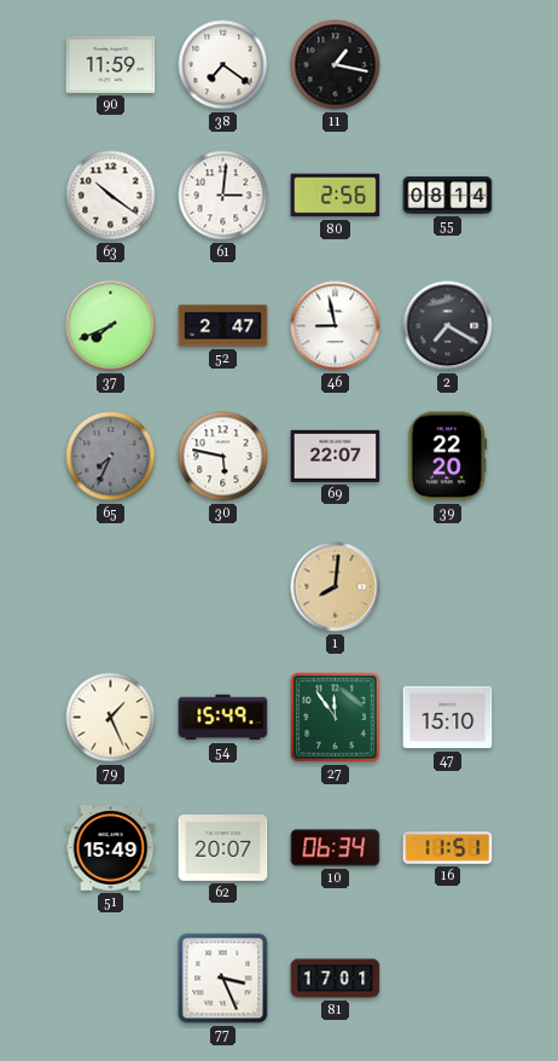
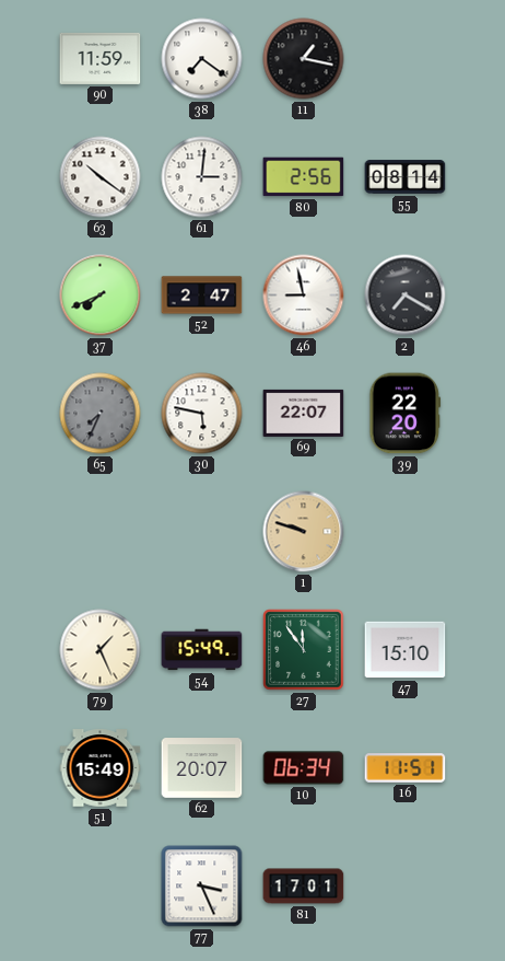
1: 8:01 -> 9:48 (304, 532)
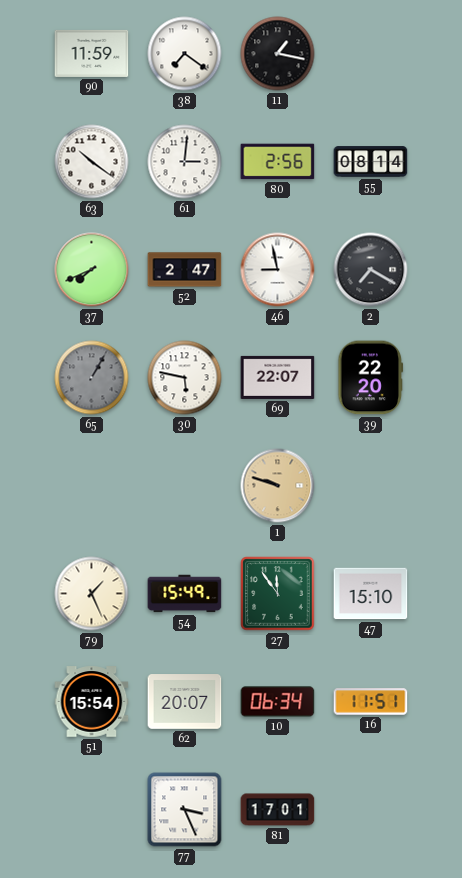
65: 7:34 -> 1:05 (92, 378)
51: 15:49 -> 15:54 (92, 702)
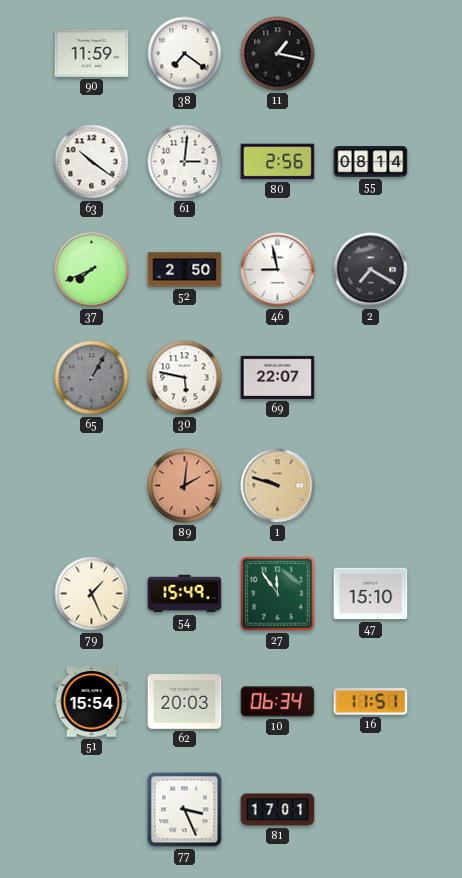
52: 2:47 -> 2:50 (185, 270)
39: 22:20 -> none (371, 378)
89: none -> 2:01 (185, 486)
62: 20:07 -> 20:03 (185, 702)
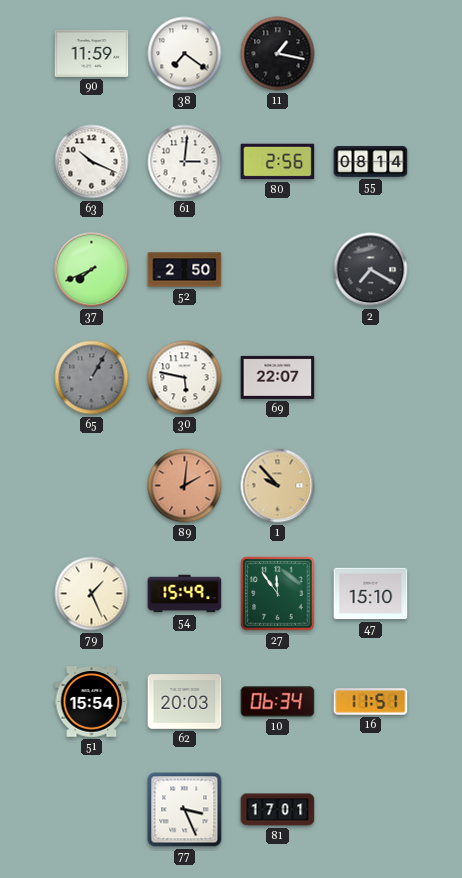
63: 10:21 -> 10:19 (92, 162)
46: 8:58 -> none (278, 270)
1: 9:48 -> 9:53 (278, 486)
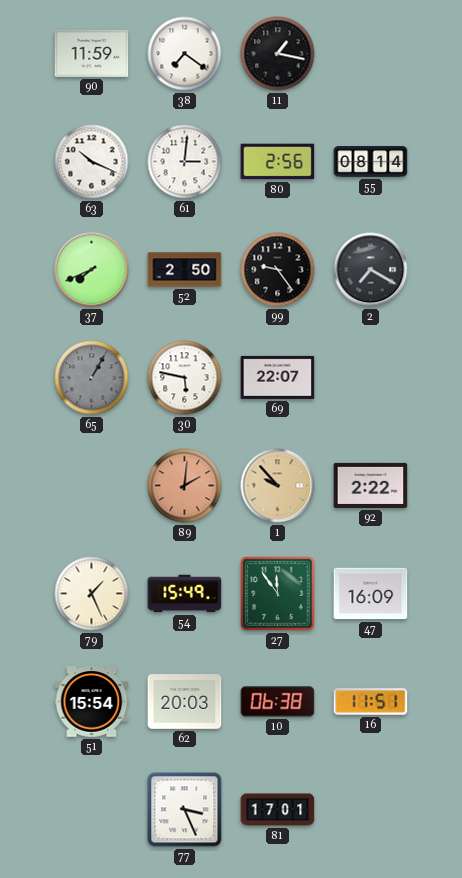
99: none -> 9:24 (278, 270)
92: none -> 2:22 (371, 485)
47: 15:10 -> 16:09 (371, 594)
10: 06:34 -> 06:38 (278, 702)
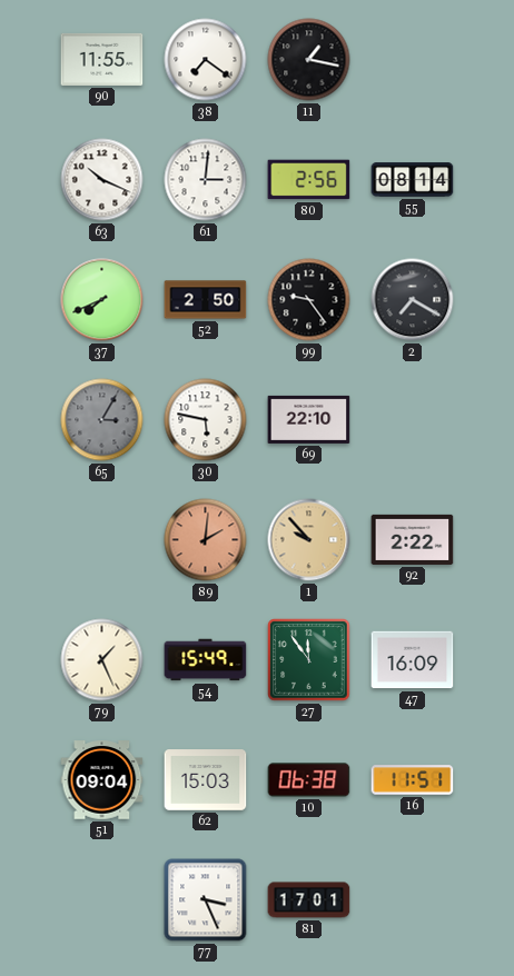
90: 11:59 -> 11:55 (102, 59)
65: 1:05 -> 3:05 (102, 420)
69: 22:07 -> 22:10 (309, 419)
51: 15:54 -> 09:04 (102, 780)
62: 20:03 -> 15:03 (206, 780)
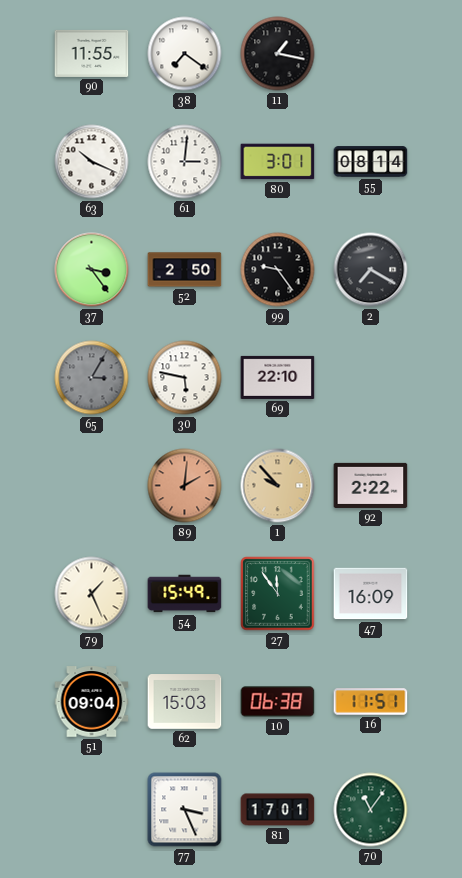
80: 2:56 -> 3:01 (278, 162)
37: 7:41 -> 3:24 (92, 270)
70: none -> 11:06 (371, 810)
